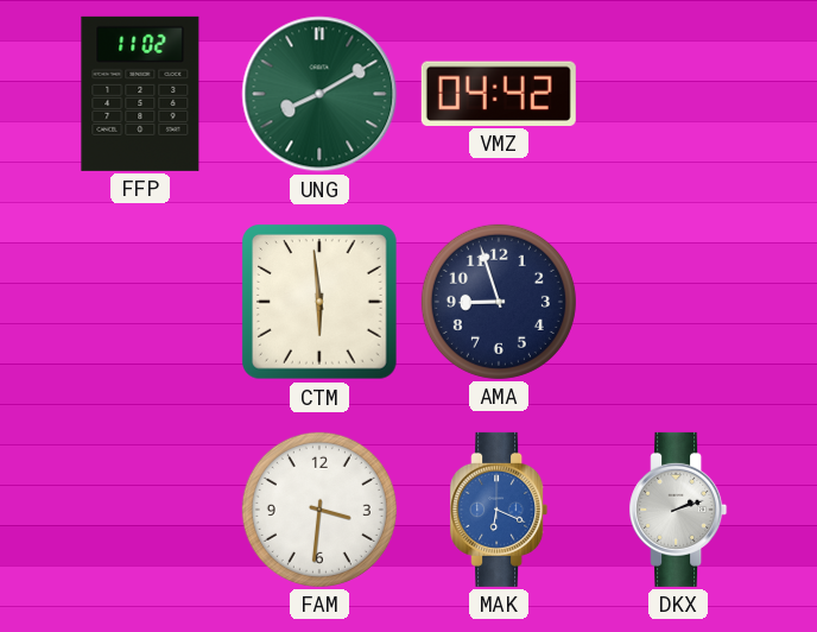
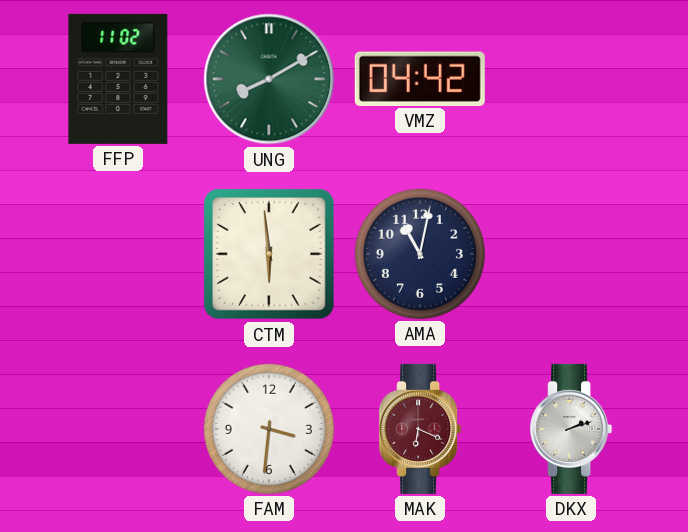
AMA: 8:57 -> 11:02 (420, 254)
MAK dial: blue -> burgundy (420, 429)
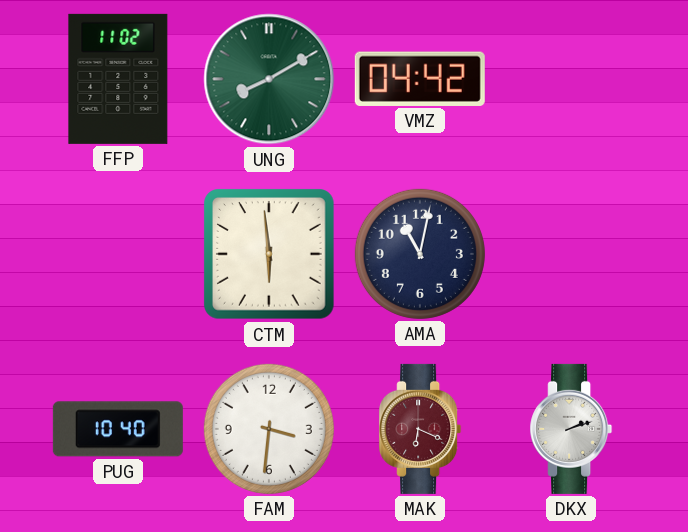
PUG: none -> 10:40 (118, 429)
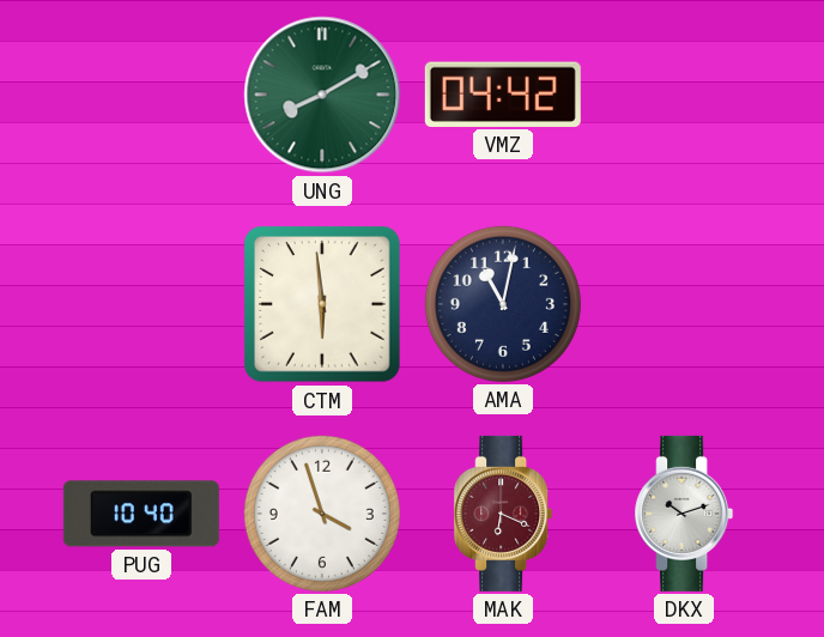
FFP: 11:02 -> none (118, 79)
FAM: 3:31 -> 3:57 (322, 514)
DKX: 2:12 -> 10:12 (684, 514)
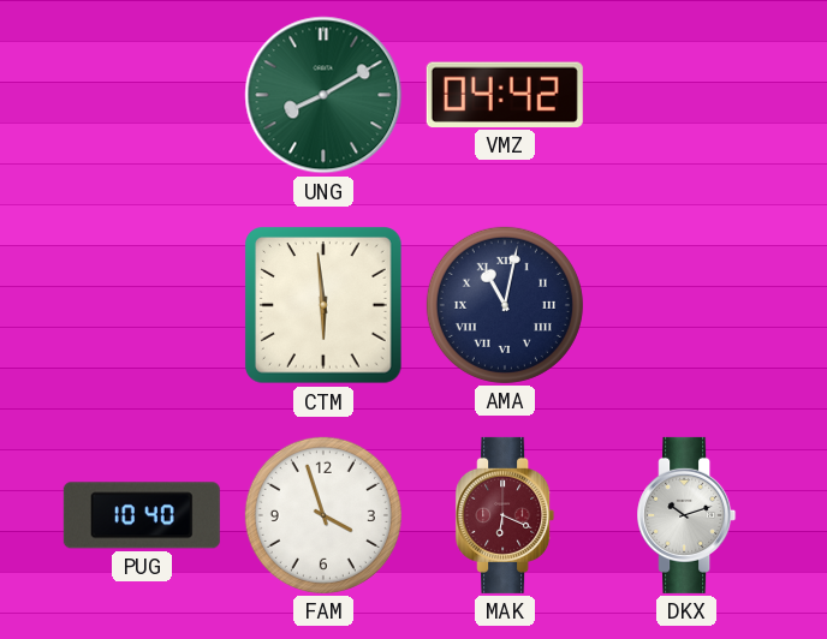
AMA numerals: Arabic -> Roman (505, 305)
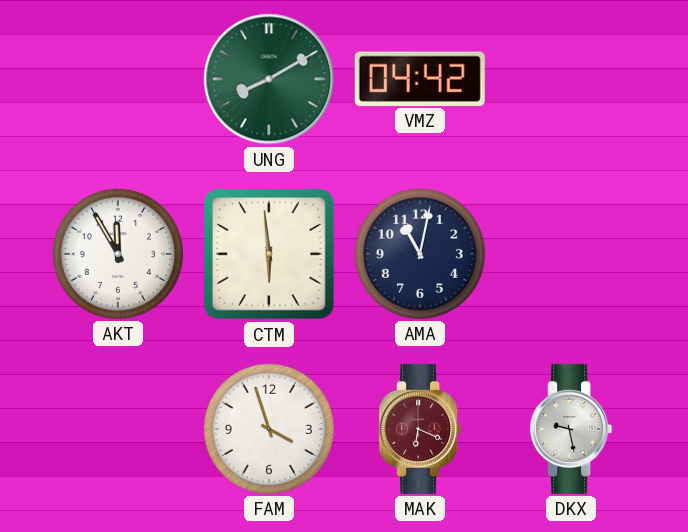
AKT: none -> 11:55 (118, 254)
AMA numerals: Roman -> Arabic (420, 254)
PUG: 10:40 -> none (142, 515)
DKX: 10:12 -> 9:28 (571, 429)
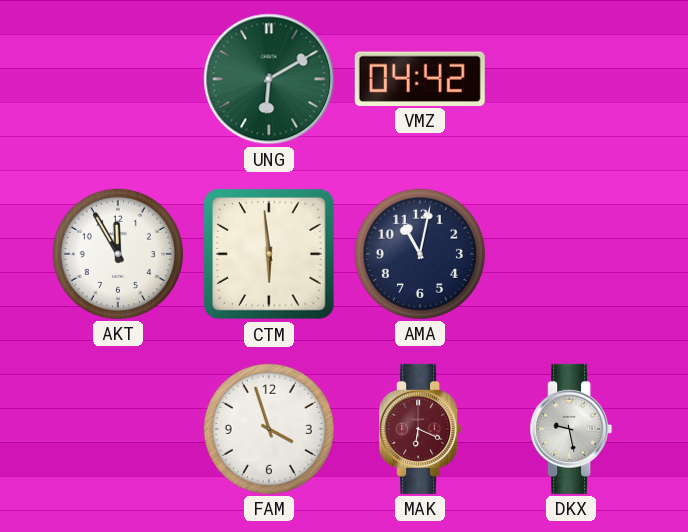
UNG: 8:10 -> 6:10 (269, 79)
